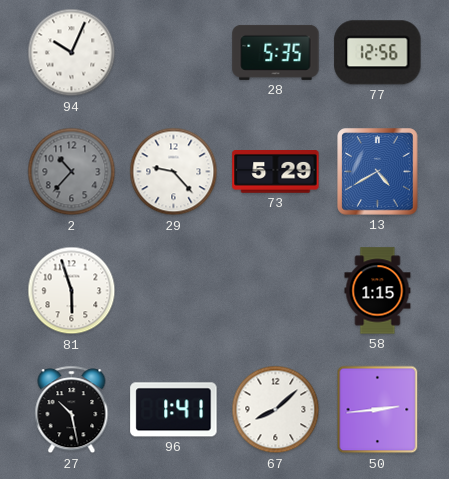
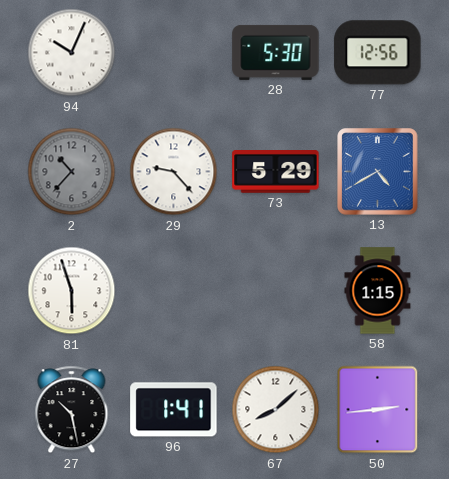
28: 5:35 -> 5:30 (276, 52)
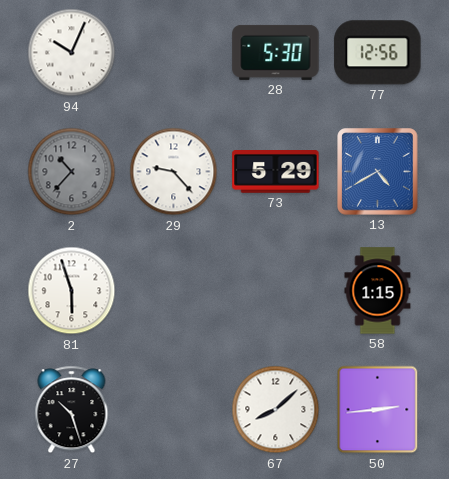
27: 10:28 -> 10:27 (72, 410)
96: 1:41 -> none (174, 410)
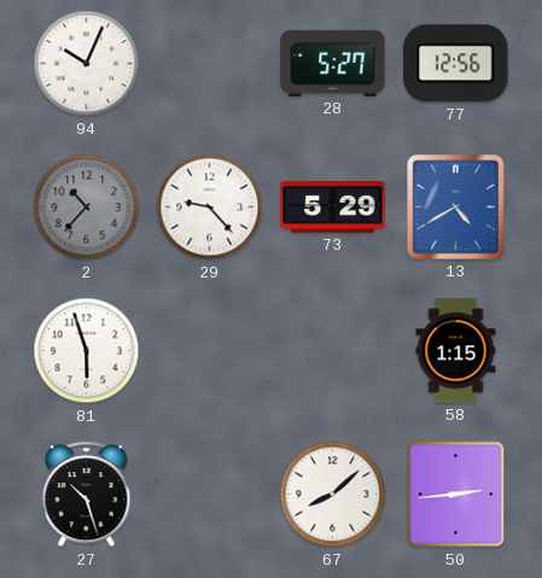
28: 5:30 -> 5:27 (333, 63)
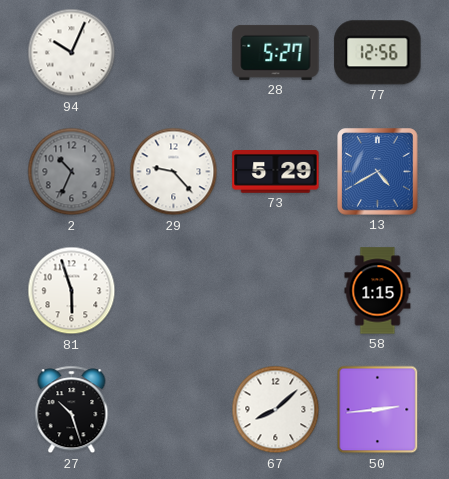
2: 10:37 -> 10:34 (72, 172)
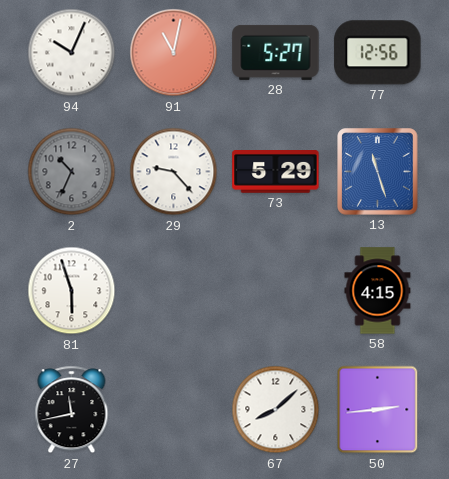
91: none -> 11:02 (174, 53)
13: 4:40 -> 11:27 (378, 172)
58: 1:15 -> 4:15 (378, 291)
27: 10:27 -> 11:43 (72, 410)
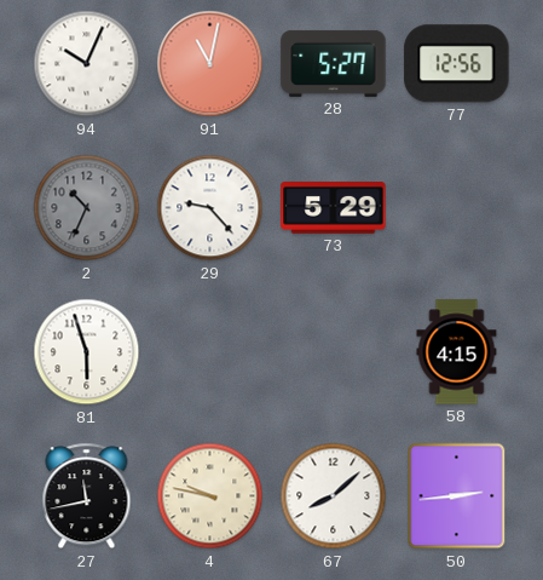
13: 11:27 -> none (378, 172)
4: none -> 9:47 (210, 496)
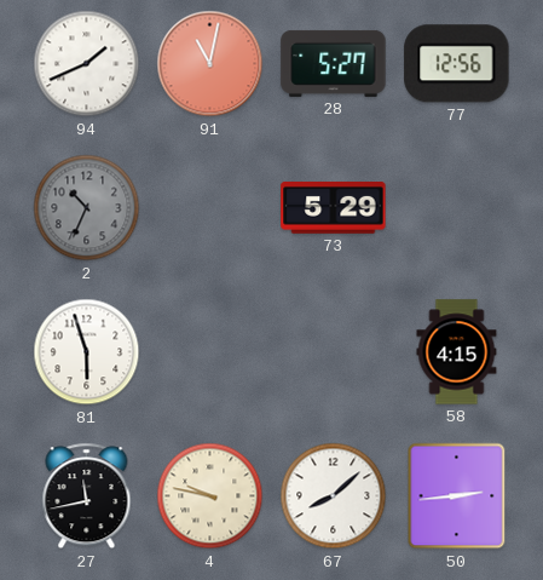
94: 10:04 -> 1:41 (87, 64)
29: 9:23 -> none (210, 208)
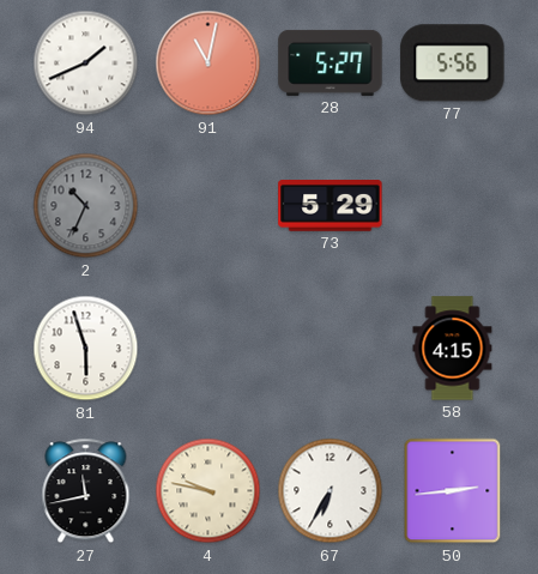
77: 12:56 -> 5:56 (453, 64)
67: 8:08 -> 6:35 (331, 491)
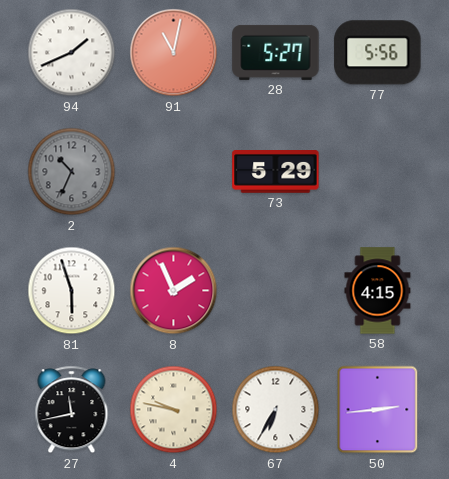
8: none -> 1:56 (174, 291)
